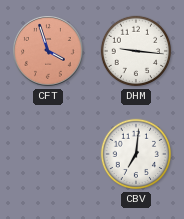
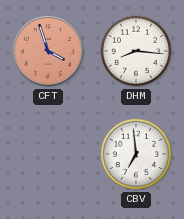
DHM: 9:16 -> 8:16 (136, 51)
CBV: 7:01 -> 6:59 (136, 154)
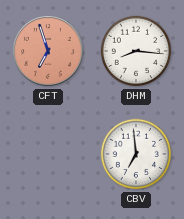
CFT: 3:57 -> 6:57 (48, 51)
